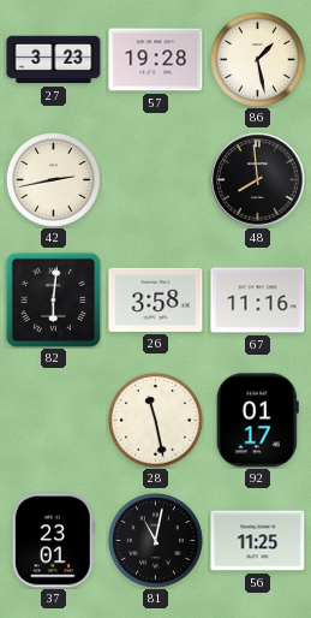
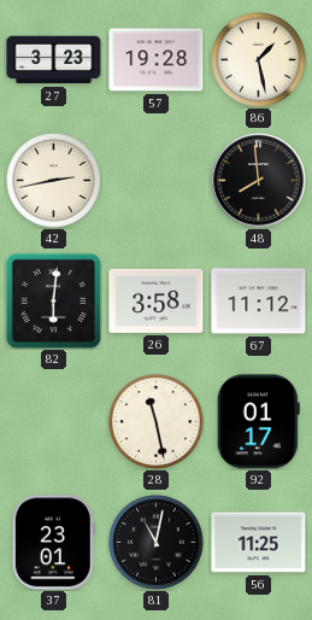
67: 11:16 -> 11:12 (259, 302)
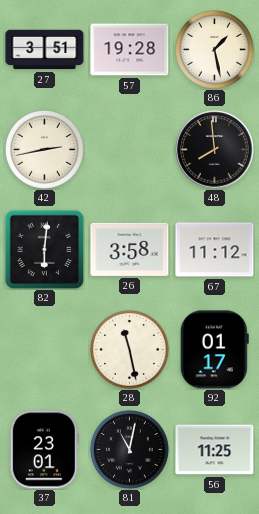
27: 3:23 -> 3:51 (45, 50)
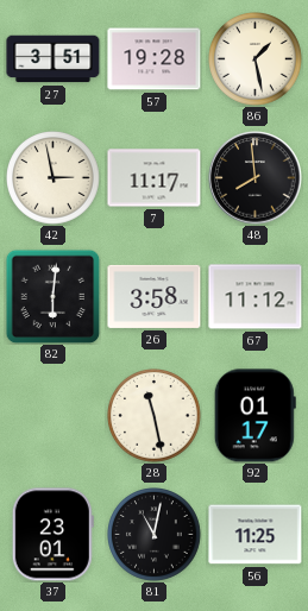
42: 2:43 -> 2:58 (54, 178)
7: none -> 11:17 (155, 178)
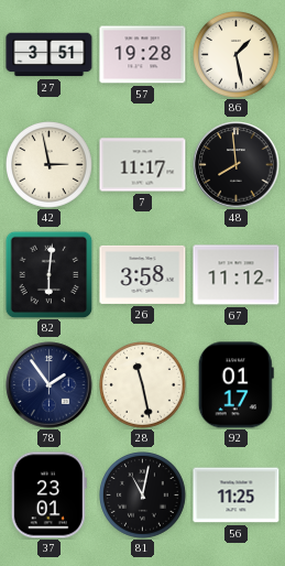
78: none -> 1:54 (50, 385)
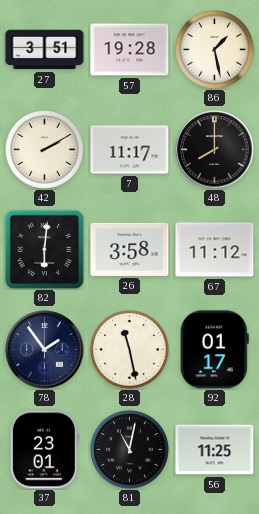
42: 2:58 -> 2:10 (45, 150)
48: 7:59 -> 8:00 (215, 150)
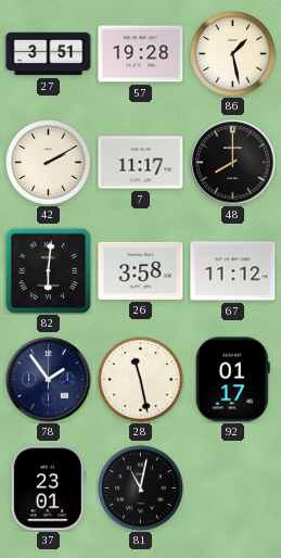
56: 11:25 -> none (215, 450)
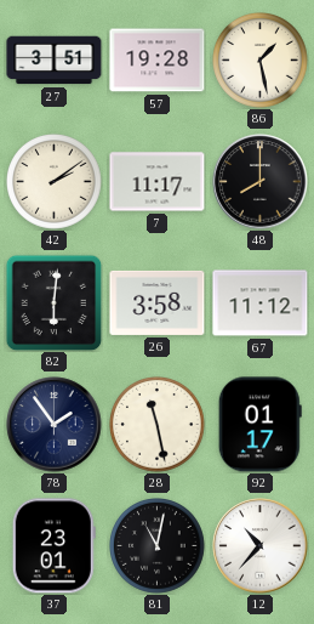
42: 2:10 -> 2:09 (55, 182)
12: none -> 10:37 (261, 546)
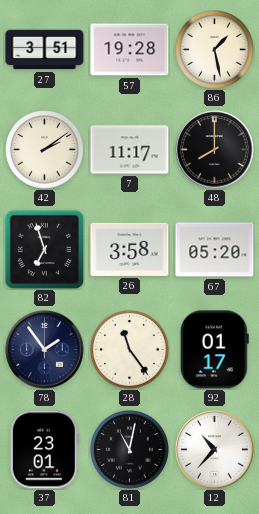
82: 6:01 -> 6:57 (44, 249)
67: 11:12 -> 05:20 (215, 250)
28: 11:28 -> 11:24 (130, 350)
